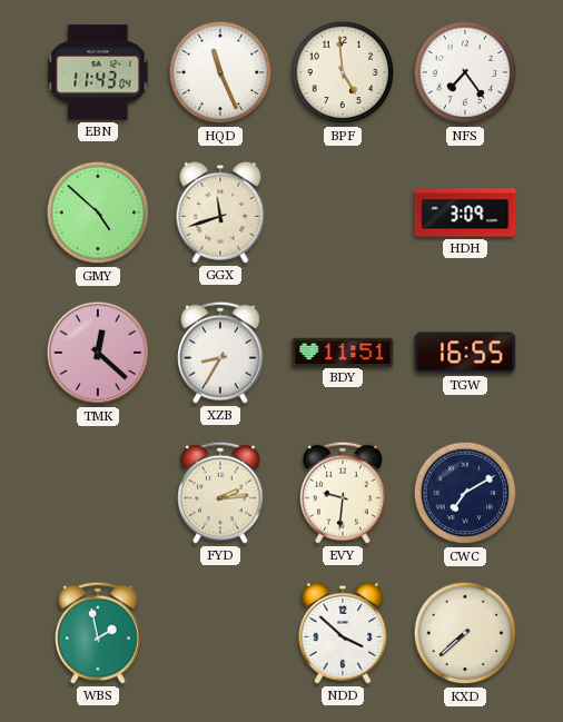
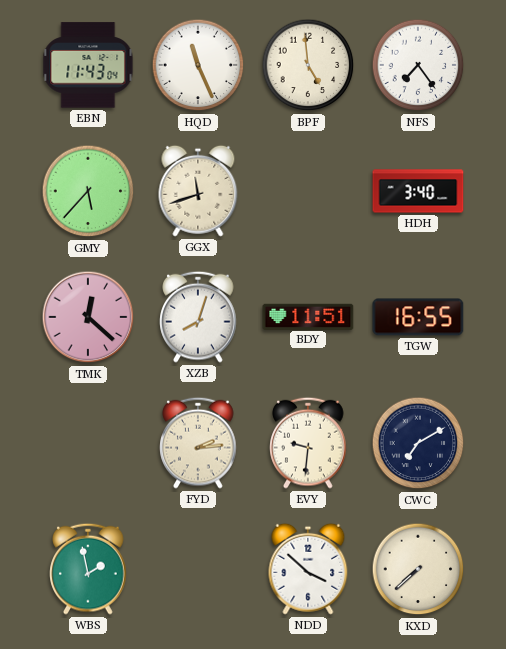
GMY: 4:52 -> 5:37 (88, 191)
HDH: 3:09 -> 3:40 (418, 191)
XZB: 8:35 -> 8:03 (198, 317)
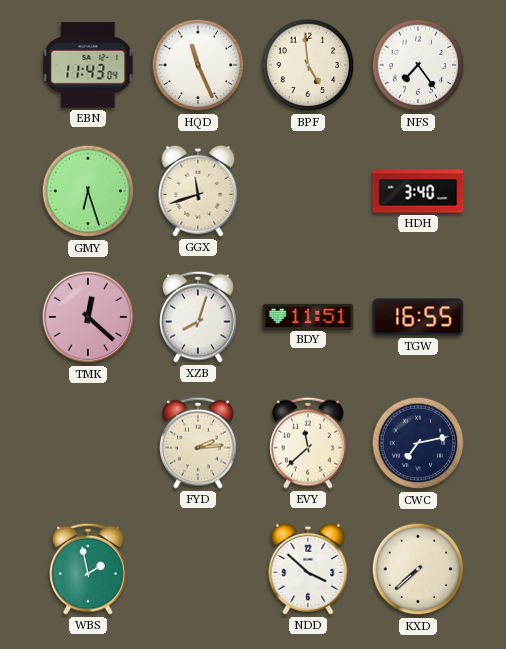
GMY: 5:37 -> 6:27 (88, 191)
EVY: 9:31 -> 11:38 (308, 443)
CWC: 7:10 -> 7:13 (418, 443)
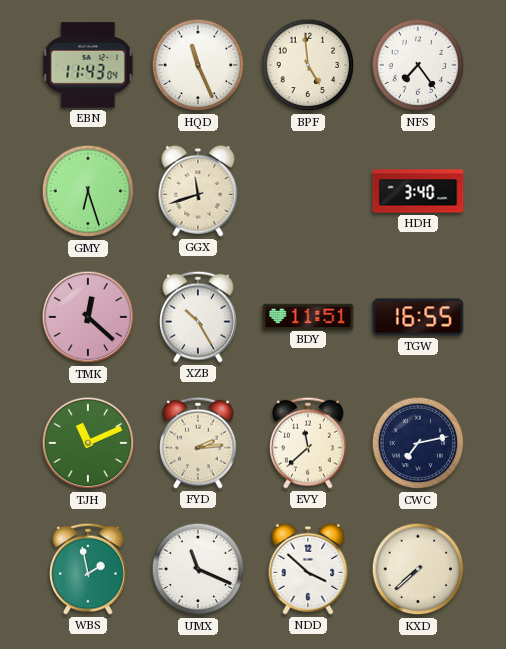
XZB: 8:03 -> 10:25 (198, 317)
TJH: none -> 11:11 (88, 443)
UMX: none -> 11:19 (198, 569)
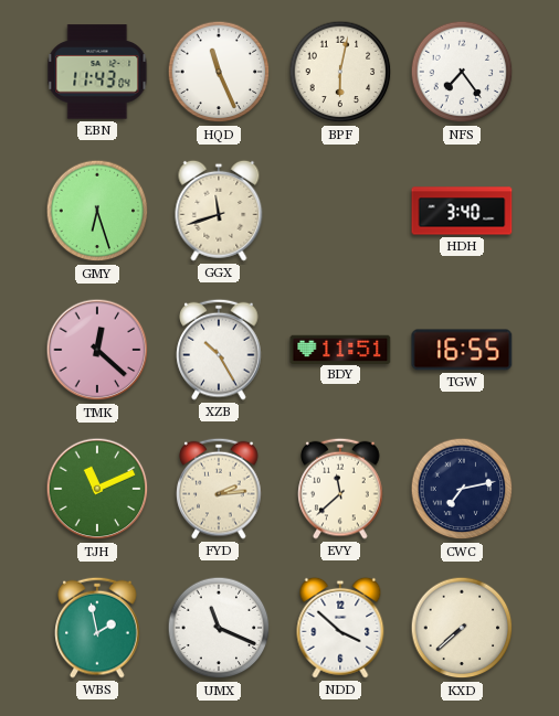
BPF: 4:59 -> 6:02 (340, 72)
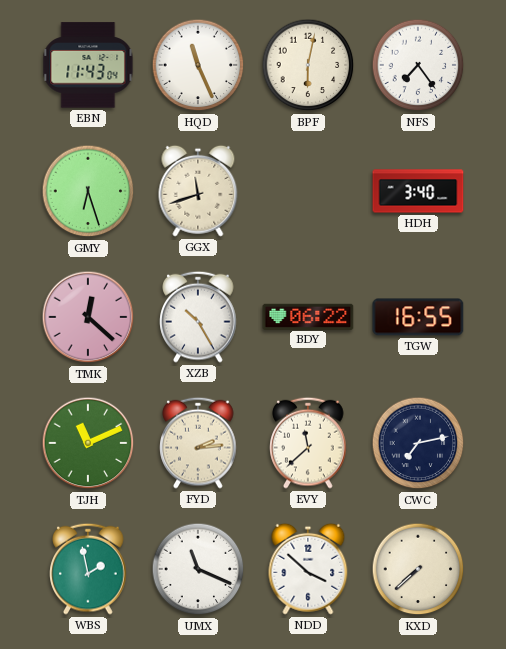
BDY: 11:51 -> 06:22 (308, 316)
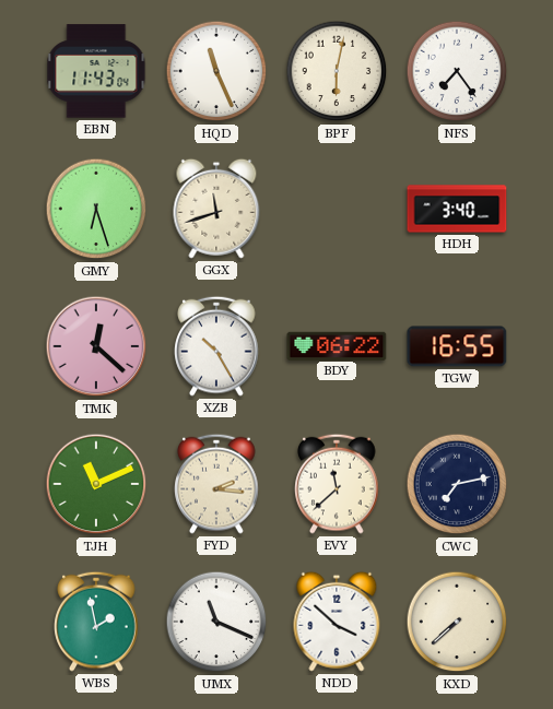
FYD: 2:14 -> 2:16 (216, 484)
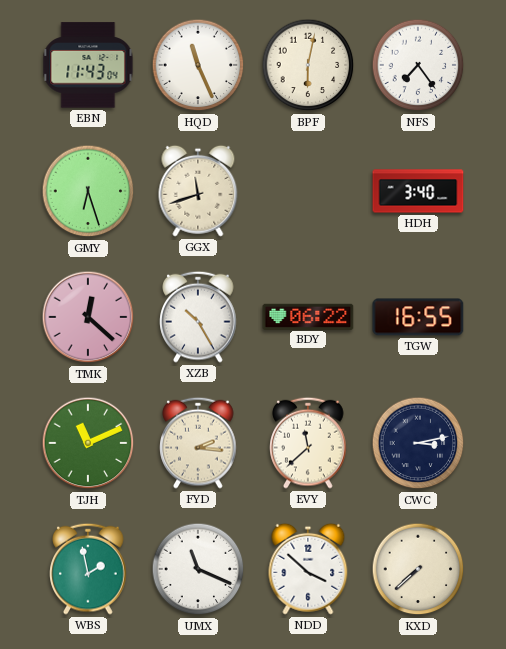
CWC: 7:13 -> 3:13 (418, 443)
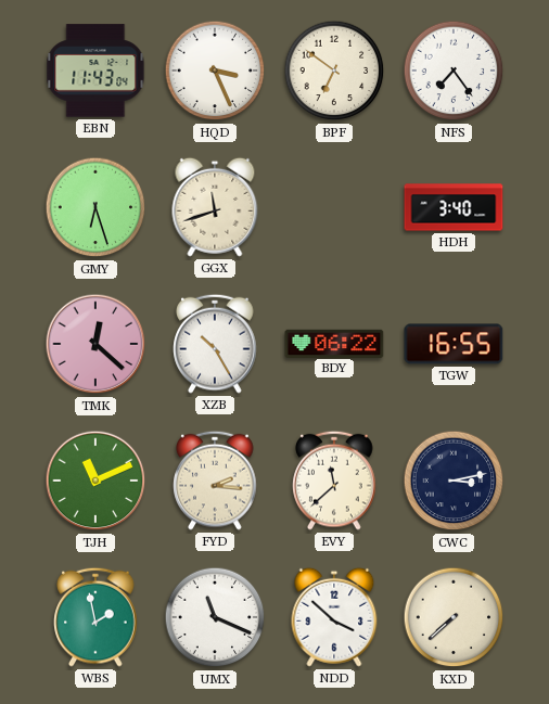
HQD: 11:26 -> 3:26 (215, 71)
BPF: 6:02 -> 6:51 (334, 71)
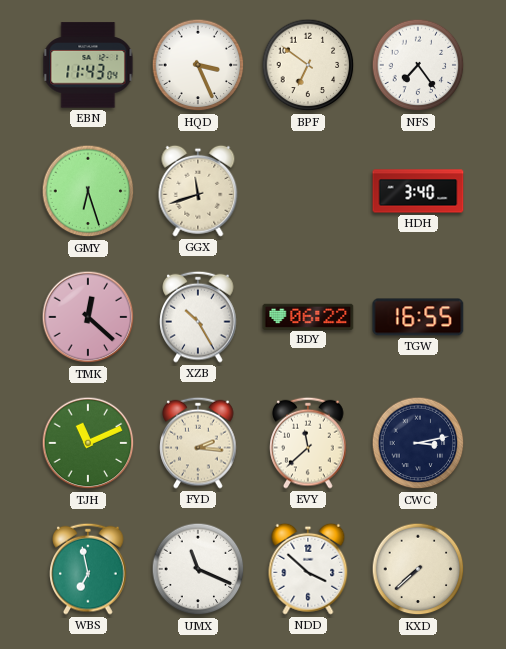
WBS: 1:58 -> 6:58 (88, 569)
